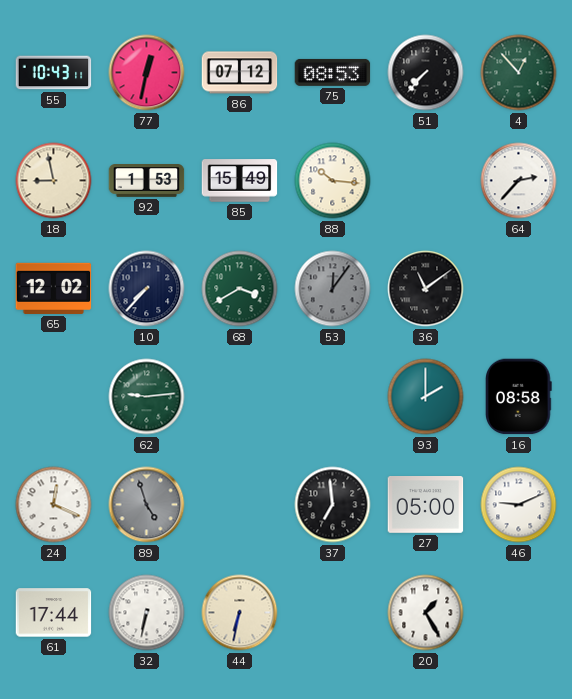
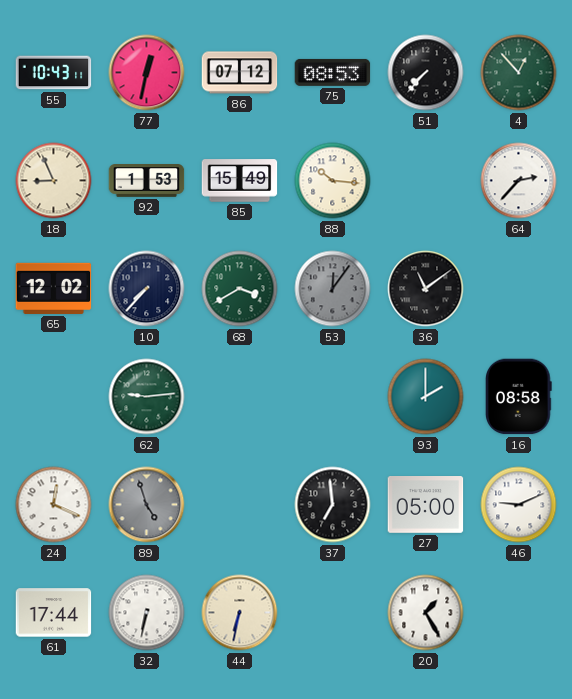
18: 8:58 -> 8:56 (54, 181)
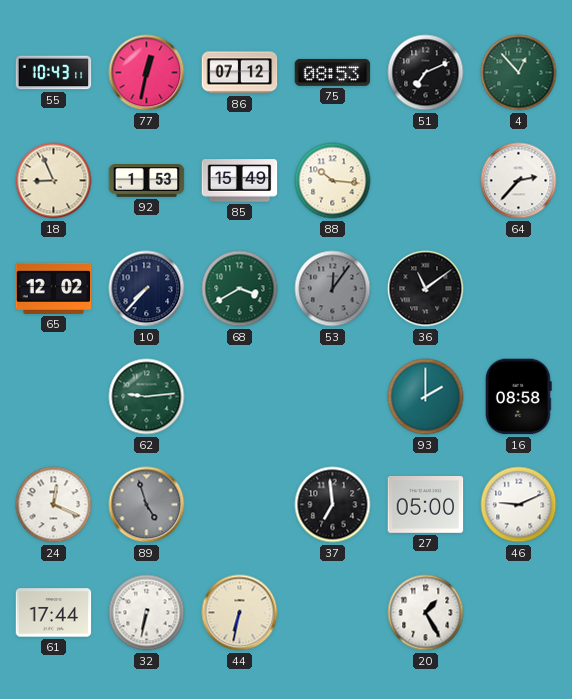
51: 7:37 -> 7:11 (426, 73)
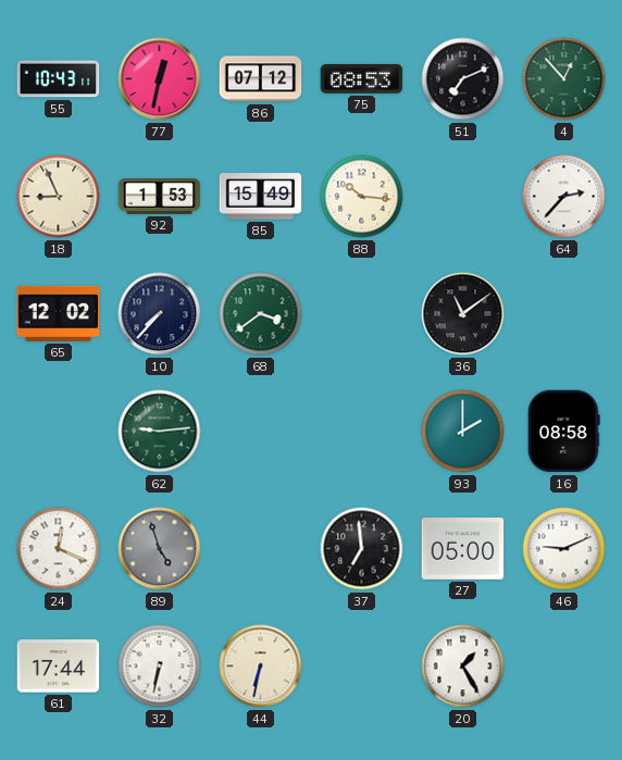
68: 3:40 -> 3:39 (261, 314)
53: 12:06 -> none (333, 289)
